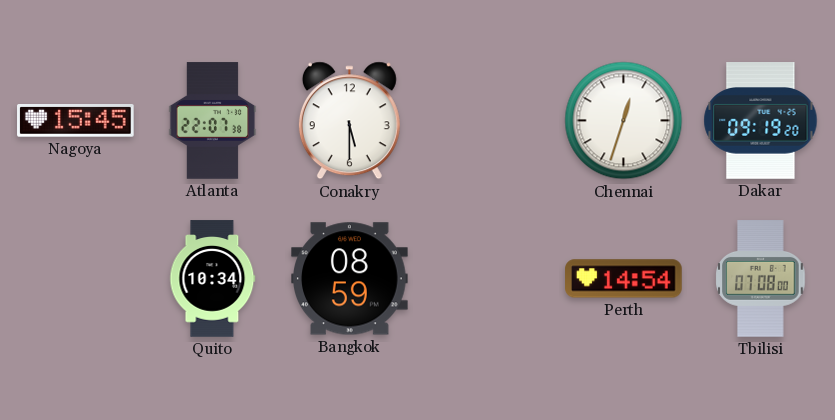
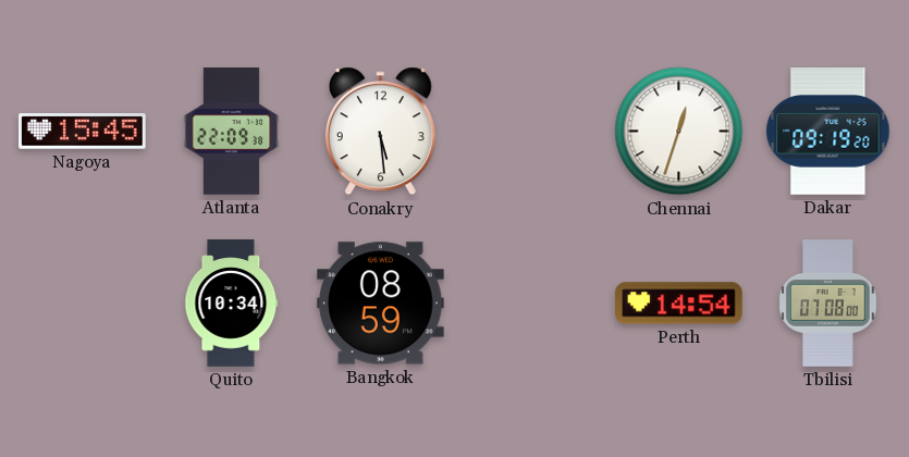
Atlanta: 22:07 -> 22:09 (232, 132)
Conakry: 5:30 -> 5:29 (380, 132)
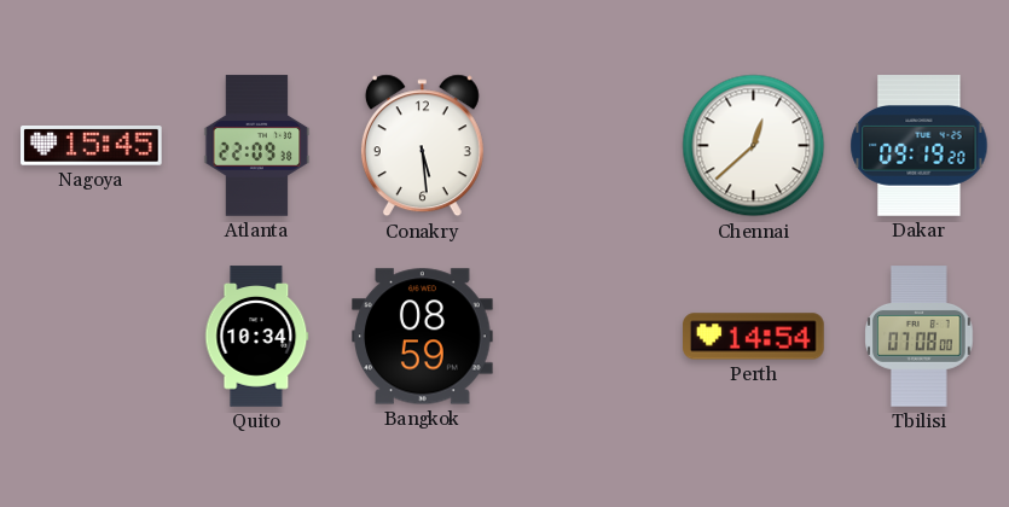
Chennai: 12:33 -> 12:38 (754, 146)
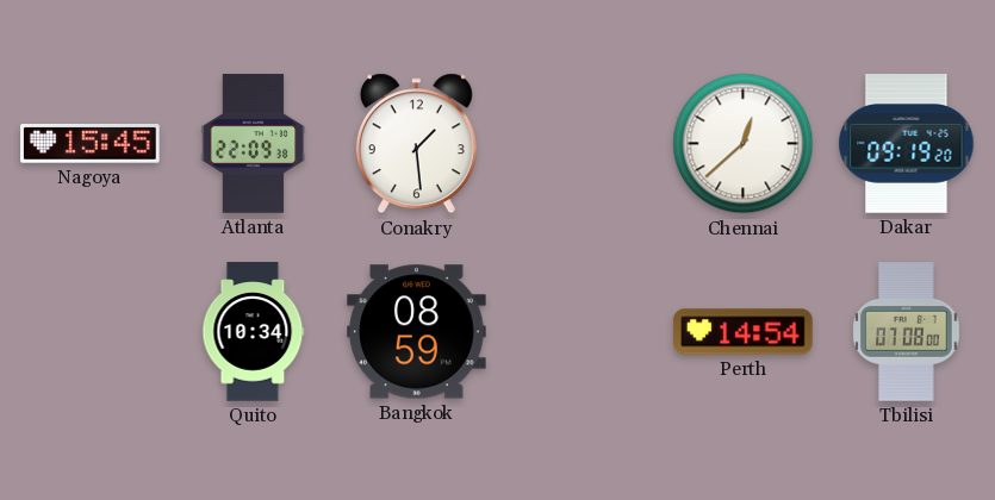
Conakry: 5:29 -> 1:29 (416, 144)
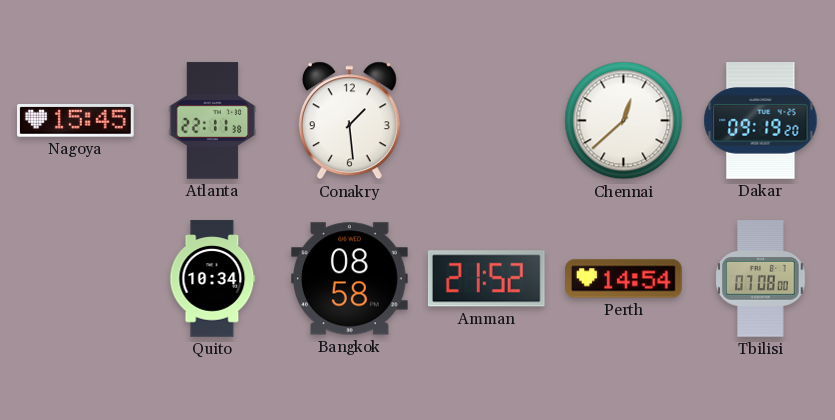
Atlanta: 22:09 -> 22:11 (213, 121)
Bangkok: 08:59 -> 08:58 (350, 279)
Amman: none -> 21:52 (486, 279)
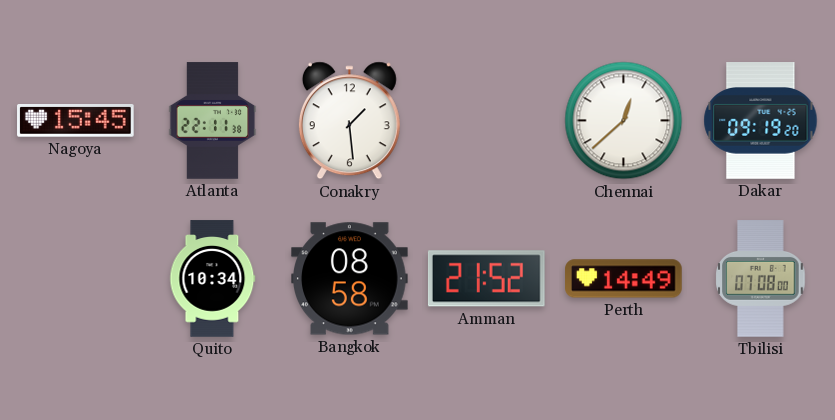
Perth: 14:54 -> 14:49 (624, 279)
